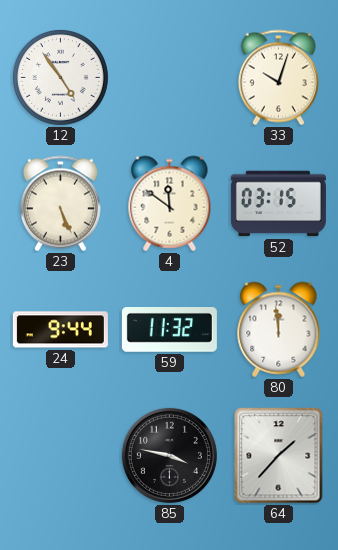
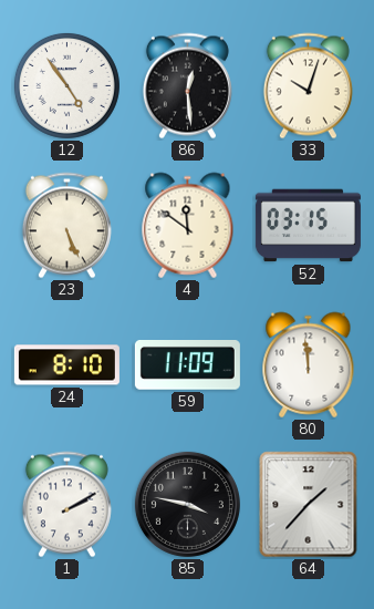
86: none -> 12:29 (187, 86)
24: 9:44 -> 8:10 (66, 365)
59: 11:32 -> 11:09 (187, 365)
1: none -> 2:10 (66, 505)
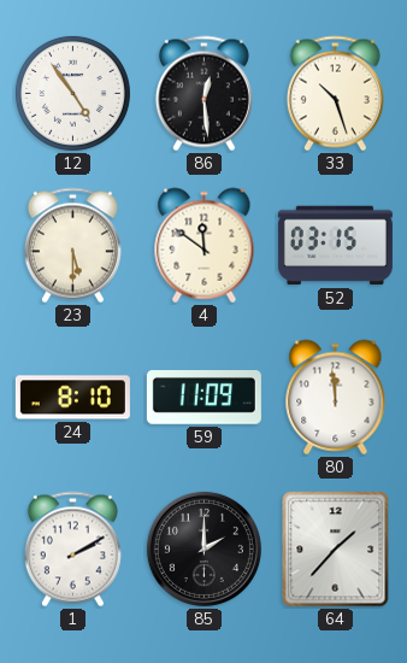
33: 10:03 -> 10:27 (335, 94)
23: 5:26 -> 5:30 (72, 246)
85: 3:47 -> 2:00 (203, 548)
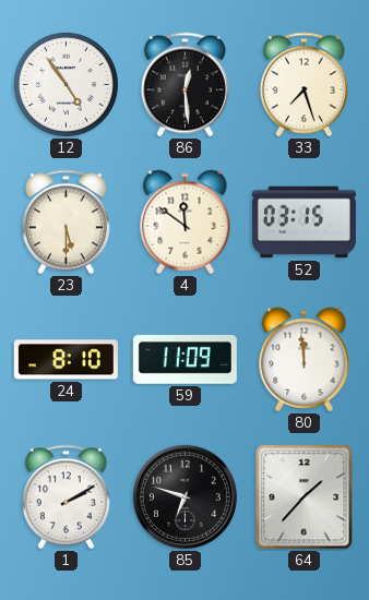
33: 10:27 -> 7:27 (303, 85)
85: 2:00 -> 6:48 (184, 496)
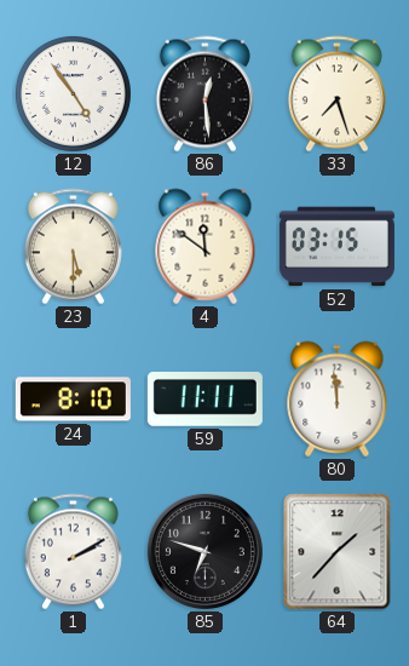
59: 11:09 -> 11:11 (204, 400)
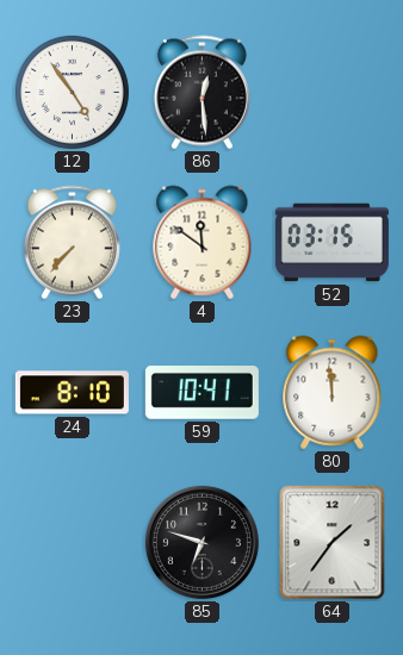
33: 7:27 -> none (336, 94)
23: 5:30 -> 7:37 (72, 243)
59: 11:11 -> 10:41 (201, 393)
1: 2:10 -> none (73, 552)
64: 1:37 -> 1:36 (333, 543)
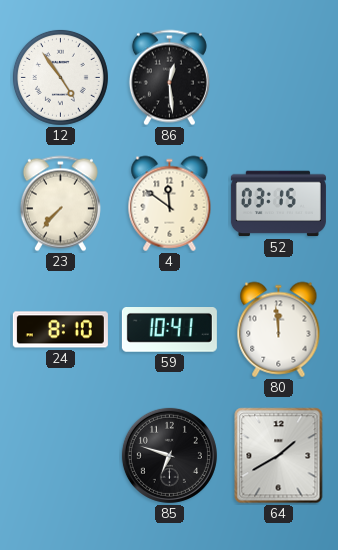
64: 1:36 -> 1:40 (279, 456)
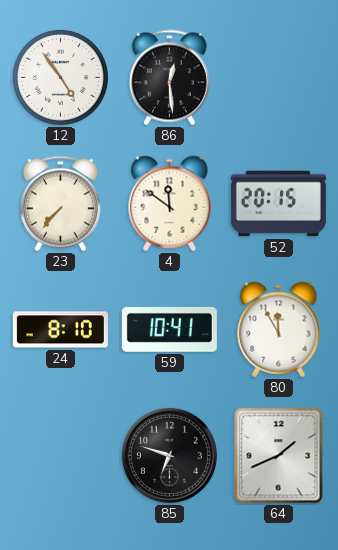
52: 03:15 -> 20:15 (278, 204)
80: 11:59 -> 11:55 (279, 330)
64: 1:40 -> 1:41 (279, 456)
